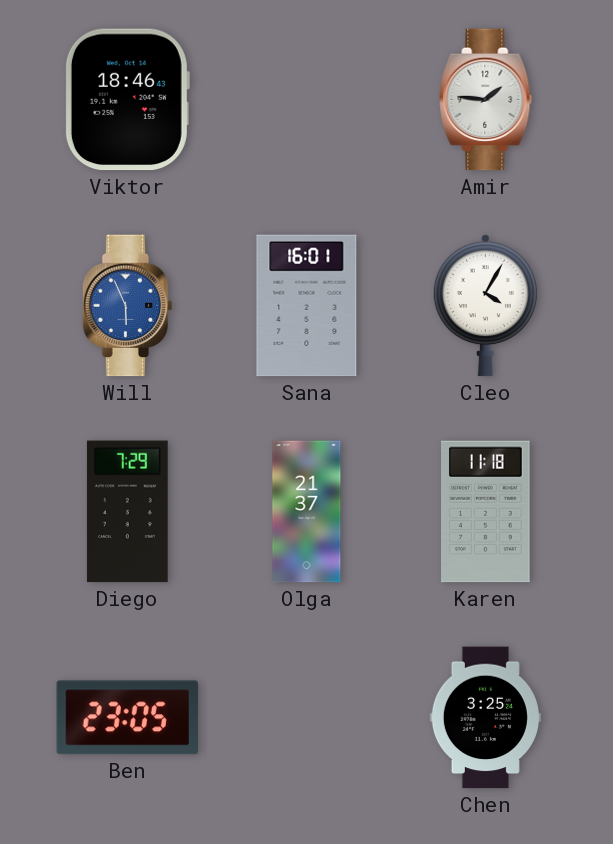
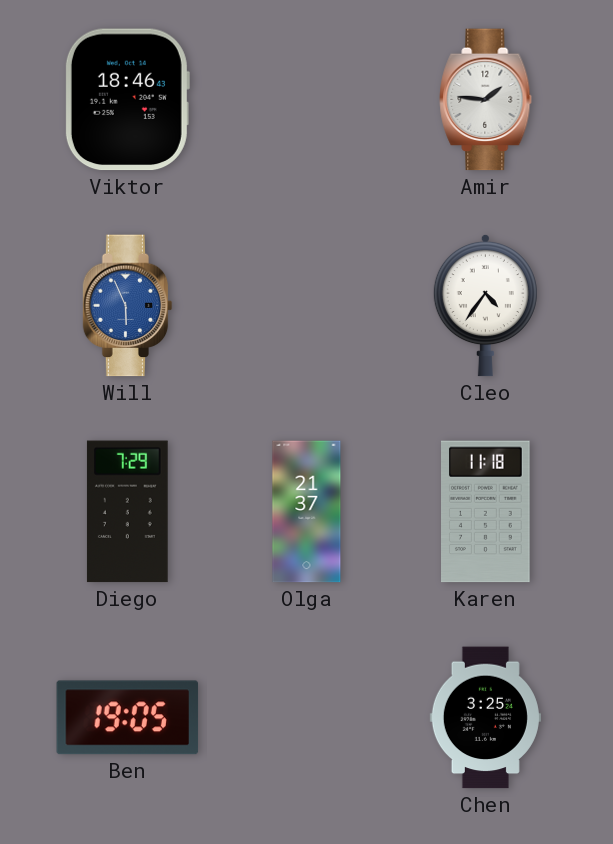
Sana: 16:01 -> none (307, 306)
Cleo: 4:05 -> 4:36 (485, 305)
Ben: 23:05 -> 19:05 (128, 718)
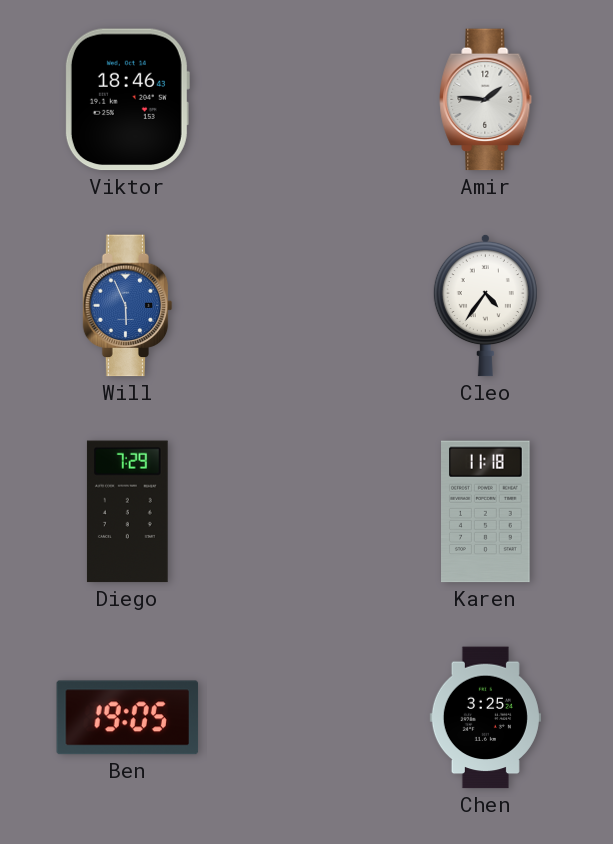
Olga: 21:37 -> none (307, 512)
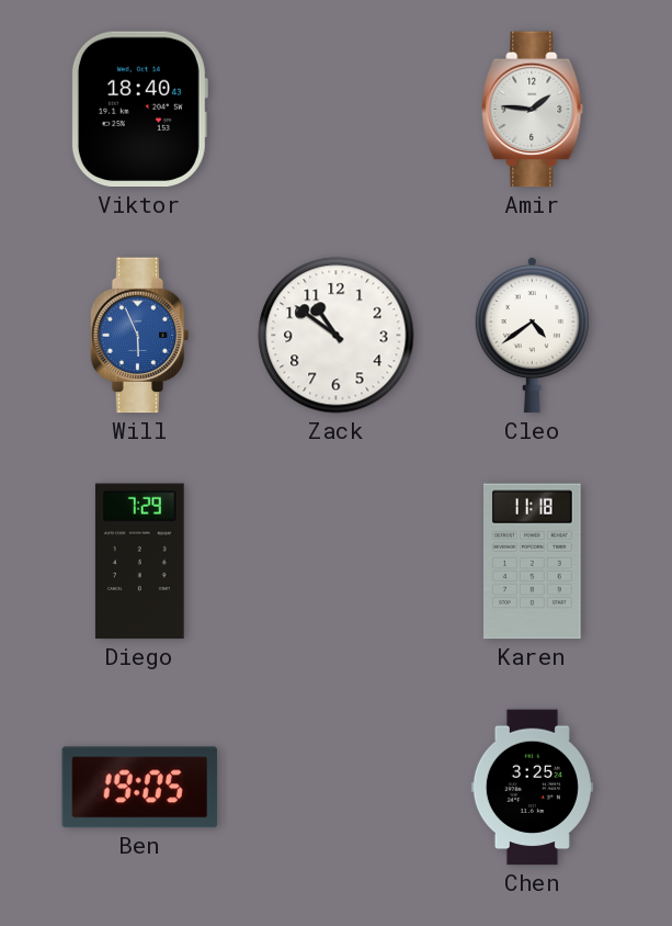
Viktor: 18:46 -> 18:40 (139, 110)
Zack: none -> 10:51 (337, 336)
Cleo: 4:36 -> 4:39 (532, 335)
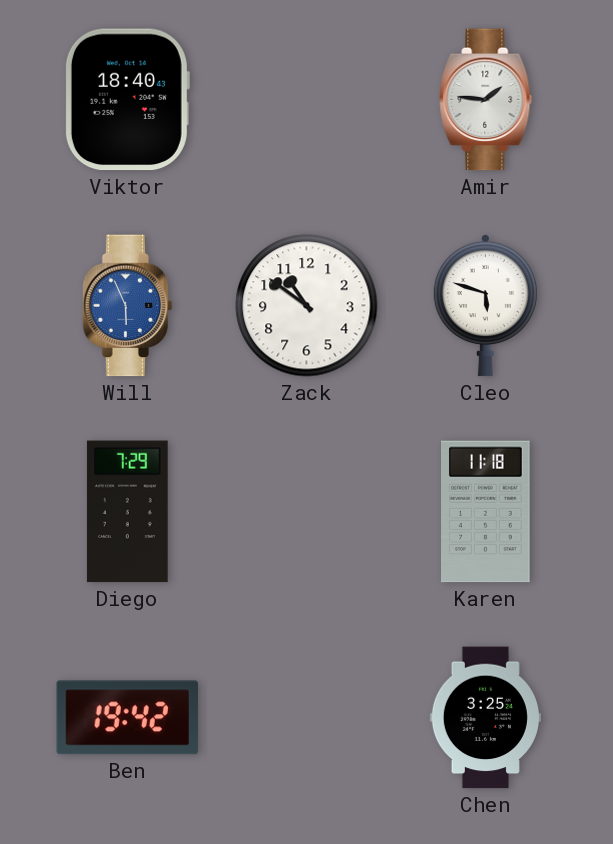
Cleo: 4:39 -> 5:48 (485, 305)
Ben: 19:05 -> 19:42 (128, 718)
